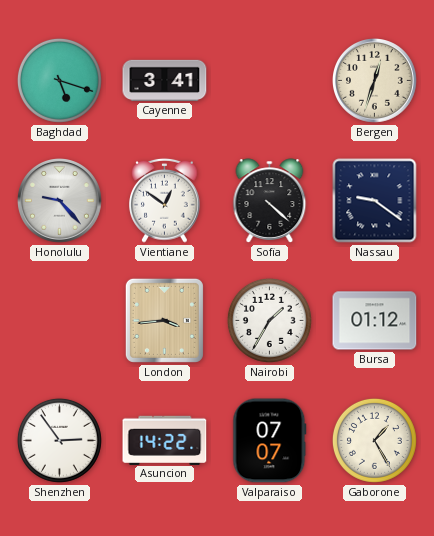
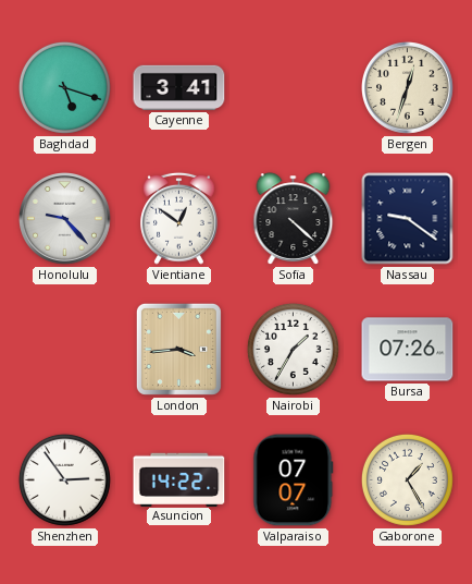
Bursa: 01:12 -> 07:26 (408, 350)
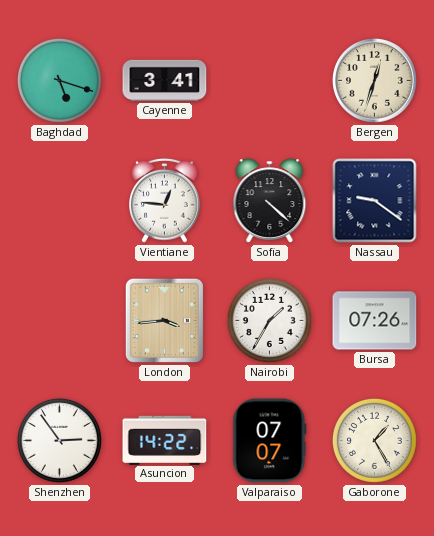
Honolulu: 9:23 -> none (65, 219)
Vientiane: 12:51 -> 12:46 (165, 200)
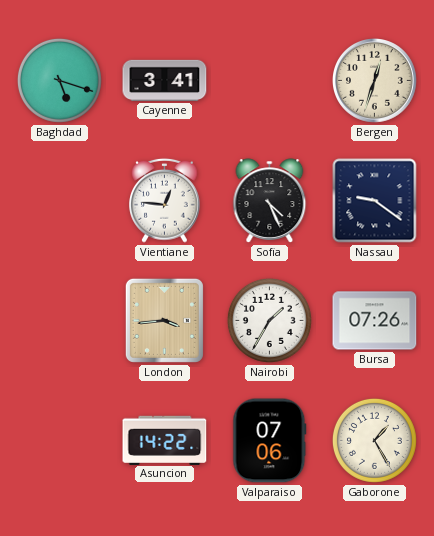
Sofia: 4:22 -> 4:26 (270, 201)
Shenzhen: 2:54 -> none (59, 440)
Valparaiso: 07:07 -> 07:06 (270, 441)
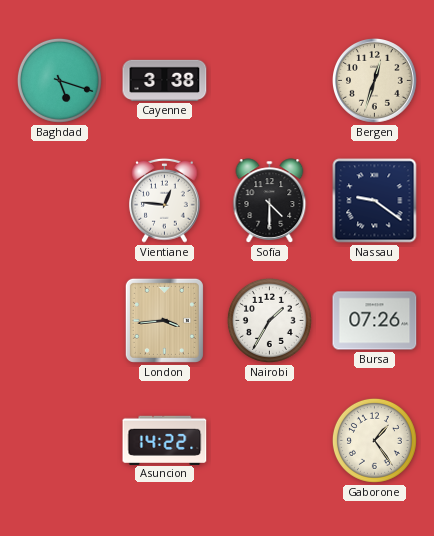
Cayenne: 3:41 -> 3:38 (165, 80)
Sofia: 4:26 -> 4:30 (270, 201)
Valparaiso: 07:06 -> none (270, 441)
Gaborone: 1:25 -> 1:24 (374, 440)
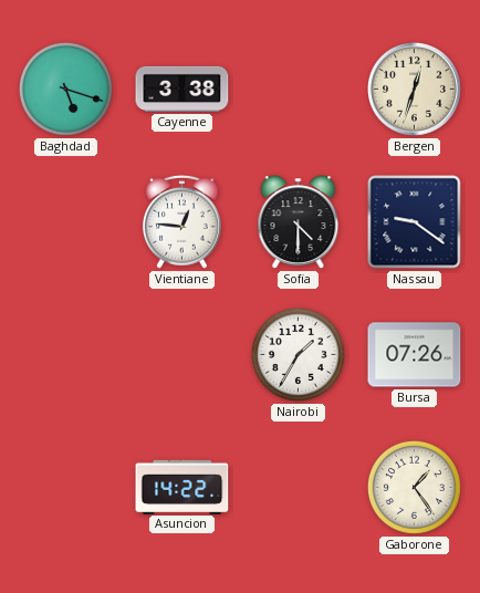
London: 3:44 -> none (164, 320)
